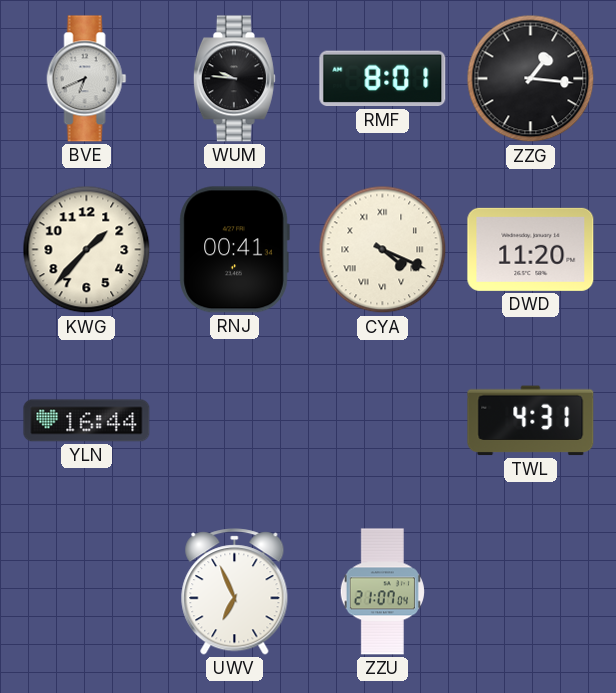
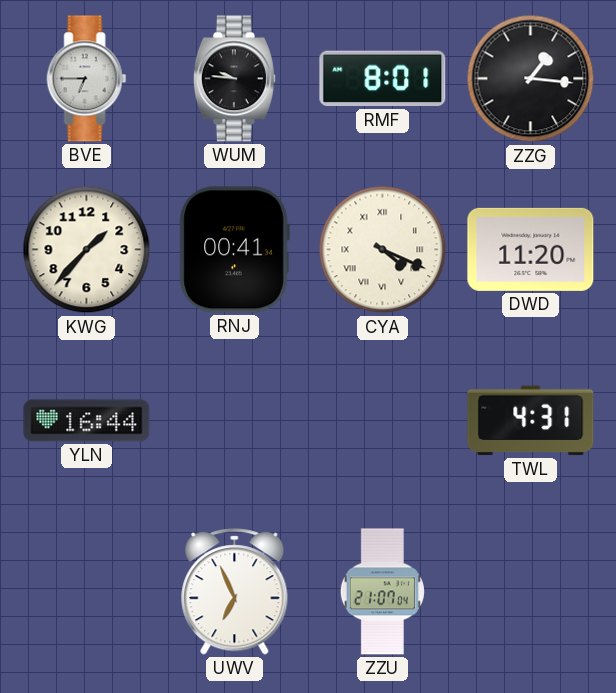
BVE: 6:41 -> 6:45 (87, 79)
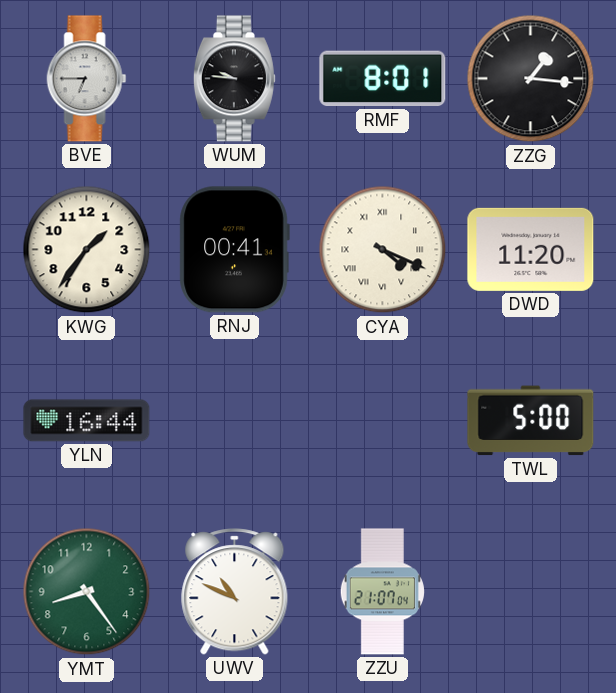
KWG: 1:37 -> 1:36 (87, 250)
TWL: 4:31 -> 5:00 (531, 421)
YMT: none -> 8:24 (87, 592)
UWV: 6:56 -> 10:49 (235, 592)
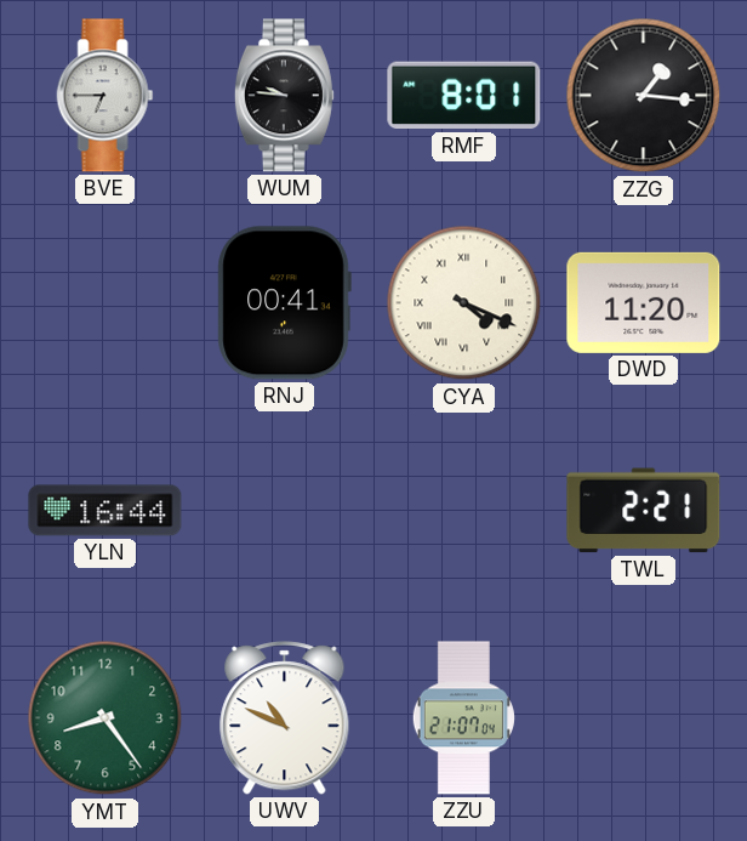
KWG: 1:36 -> none (87, 250)
TWL: 5:00 -> 2:21 (644, 511)
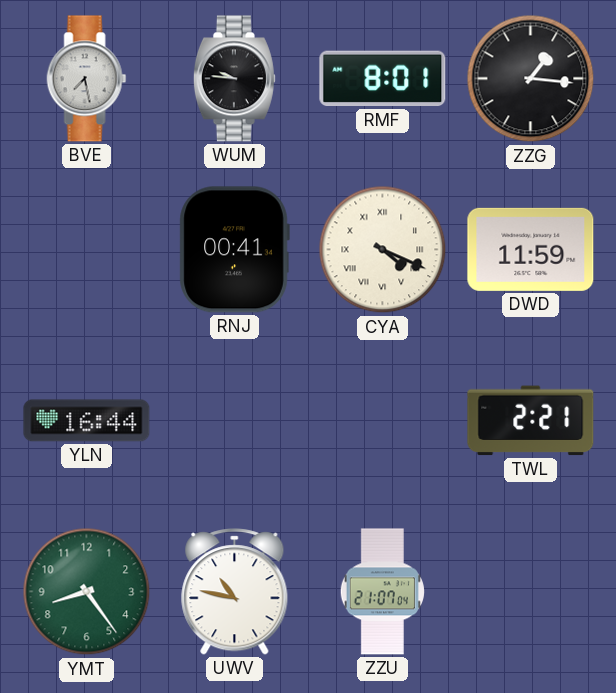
BVE: 6:45 -> 7:28 (87, 79)
DWD: 11:20 -> 11:59 (531, 249)
UWV: 10:49 -> 10:47 (235, 592)
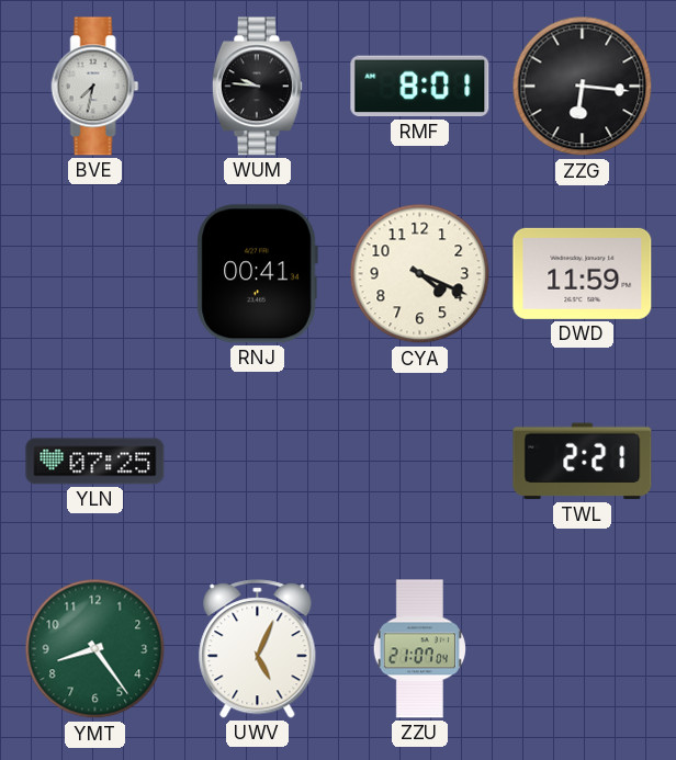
BVE: 7:28 -> 7:32 (95, 87)
ZZG: 1:16 -> 6:16 (583, 87)
CYA numerals: Roman -> Arabic (420, 274)
YLN: 16:44 -> 07:25 (95, 462)
UWV: 10:47 -> 5:04 (258, 649)
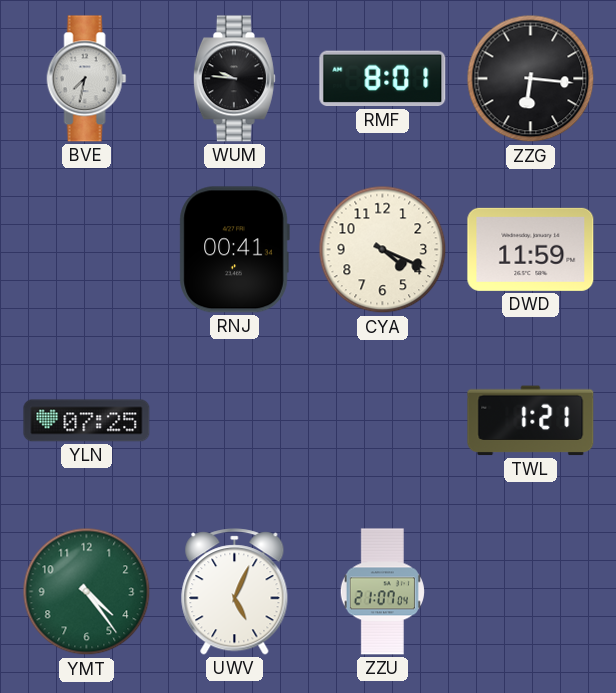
TWL: 2:21 -> 1:21 (531, 421)
YMT: 8:24 -> 4:24 (87, 592)
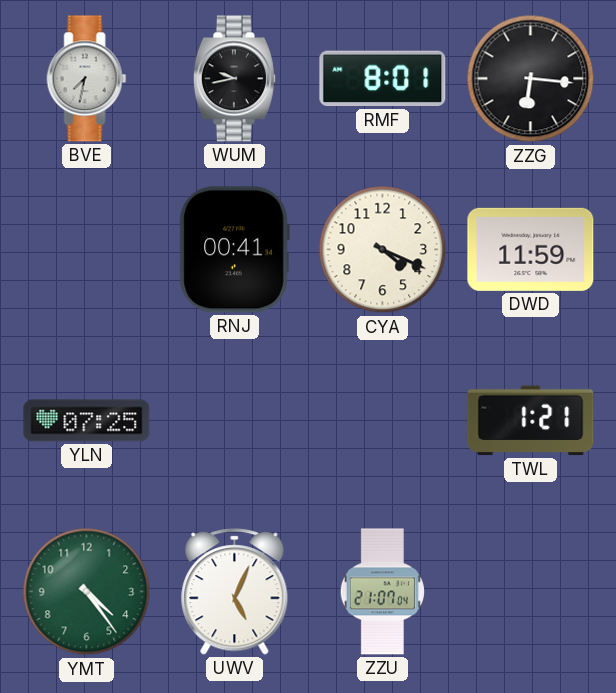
WUM: 9:46 -> 9:43 (234, 79)
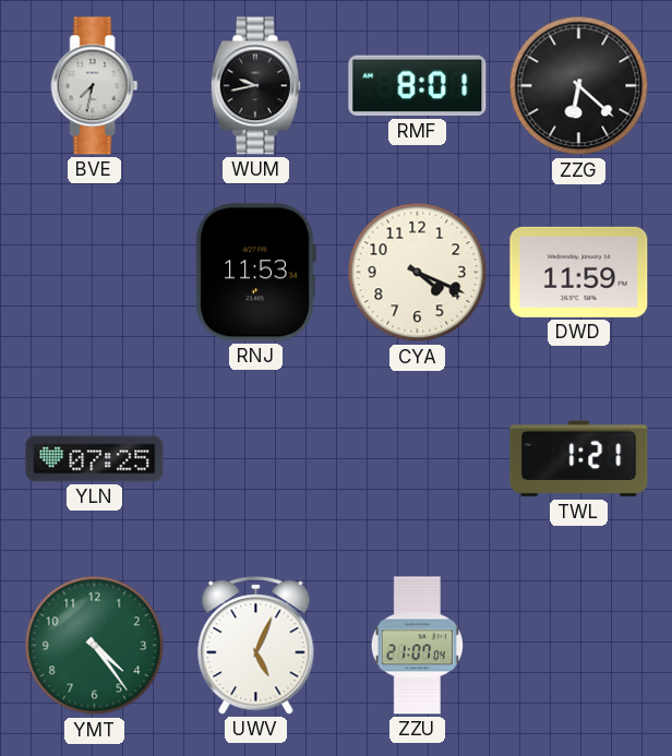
ZZG: 6:16 -> 6:22 (579, 86)
RNJ: 00:41 -> 11:53 (255, 273)
